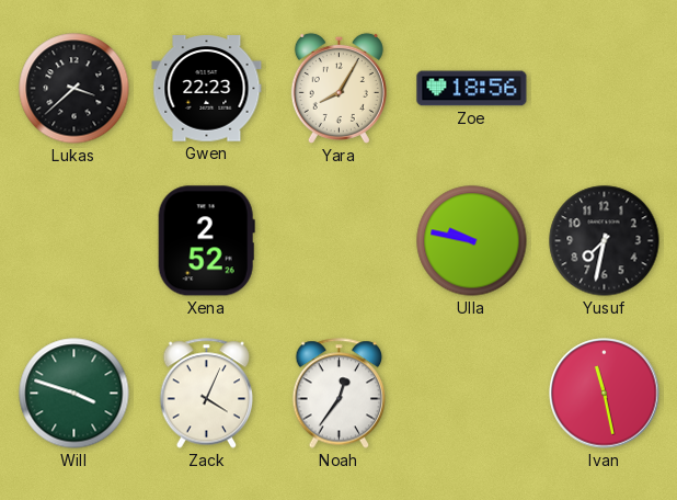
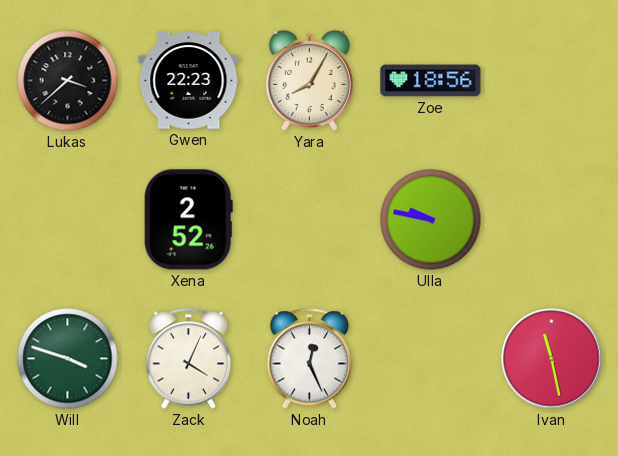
Yusuf: 7:32 -> none (605, 241)
Noah: 12:36 -> 12:26 (310, 359)
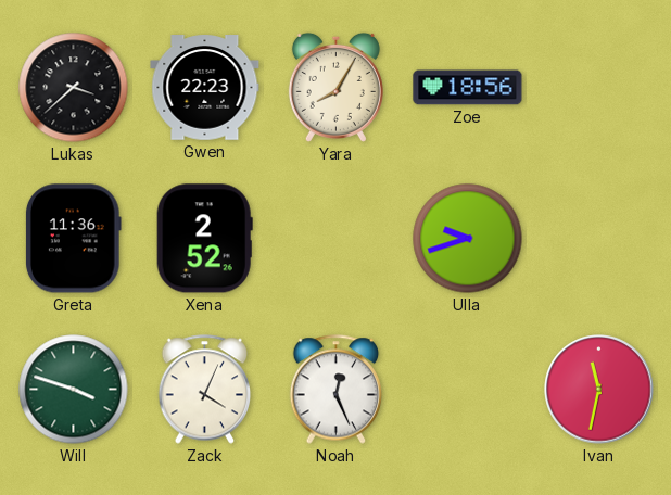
Greta: none -> 11:36 (73, 239)
Ulla: 9:47 -> 9:42 (468, 239)
Ivan: 11:28 -> 11:32 (599, 390)
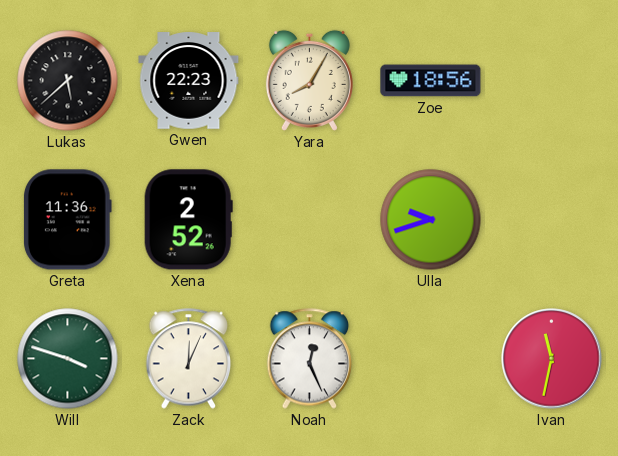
Lukas: 3:38 -> 5:38 (68, 81)
Zack: 4:04 -> 12:04 (189, 359)
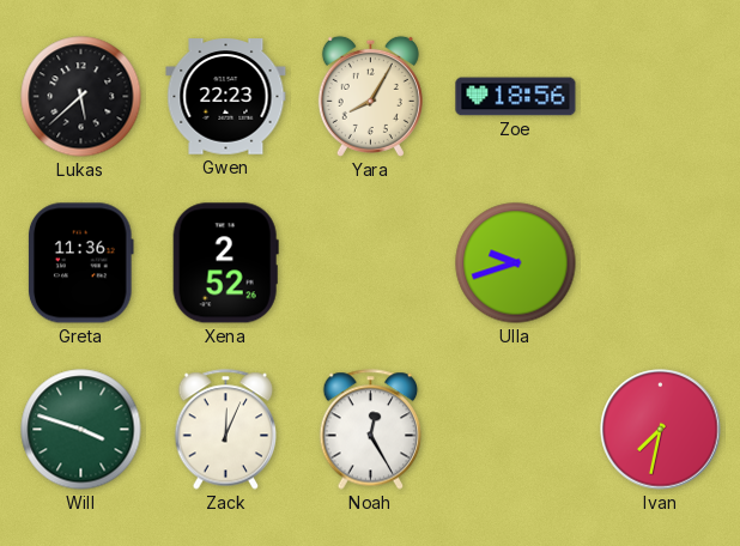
Noah: 12:26 -> 12:25 (371, 430)
Ivan: 11:32 -> 7:32 (661, 430)
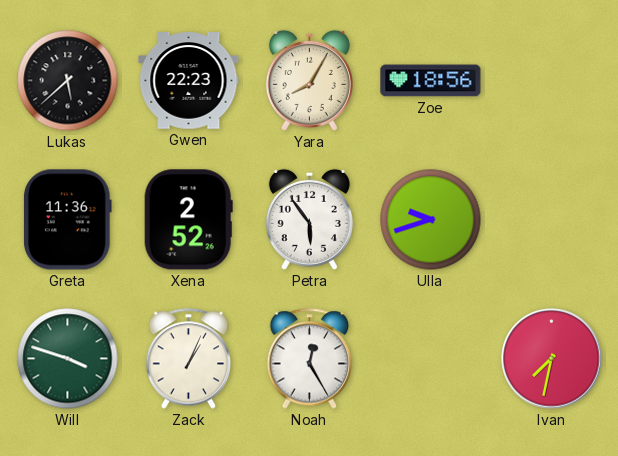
Petra: none -> 5:54 (309, 219)
Zack: 12:04 -> 1:04 (189, 359)
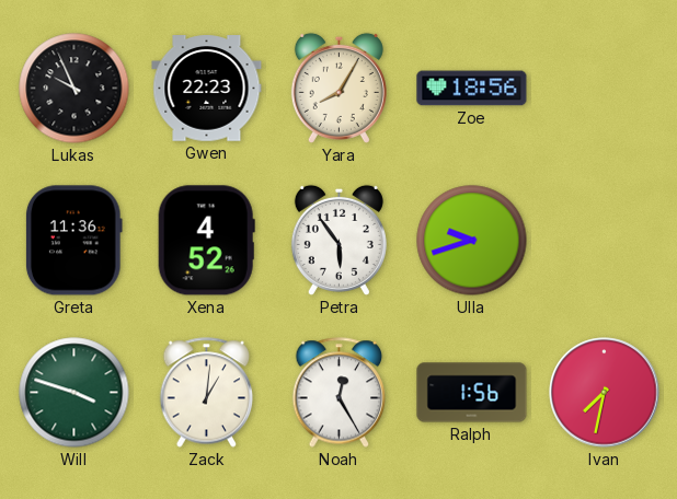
Lukas: 5:38 -> 9:56 (74, 89)
Xena: 2:52 -> 4:52 (206, 241)
Zack: 1:04 -> 1:01 (207, 393)
Ralph: none -> 1:56 (472, 393)
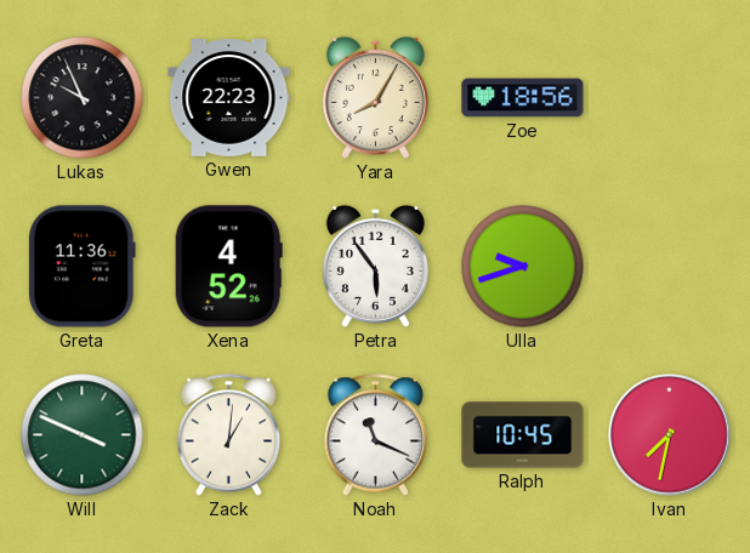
Will: 3:48 -> 3:49 (83, 435)
Noah: 12:25 -> 11:19 (376, 435)
Ralph: 1:56 -> 10:45 (523, 435)
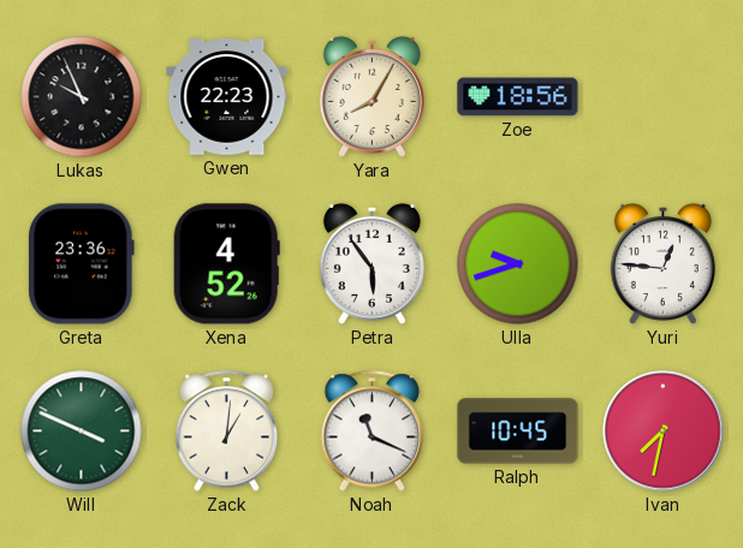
Greta: 11:36 -> 23:36 (81, 264)
Yuri: none -> 12:46 (662, 263)
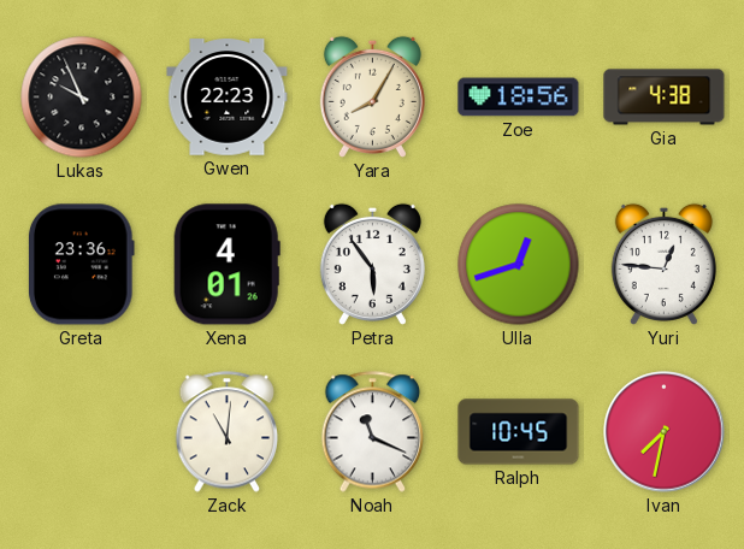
Gia: none -> 4:38 (665, 98)
Xena: 4:52 -> 4:01 (226, 265)
Ulla: 9:42 -> 12:42 (519, 265)
Will: 3:49 -> none (82, 431)
Zack: 1:01 -> 11:01 (228, 432)
